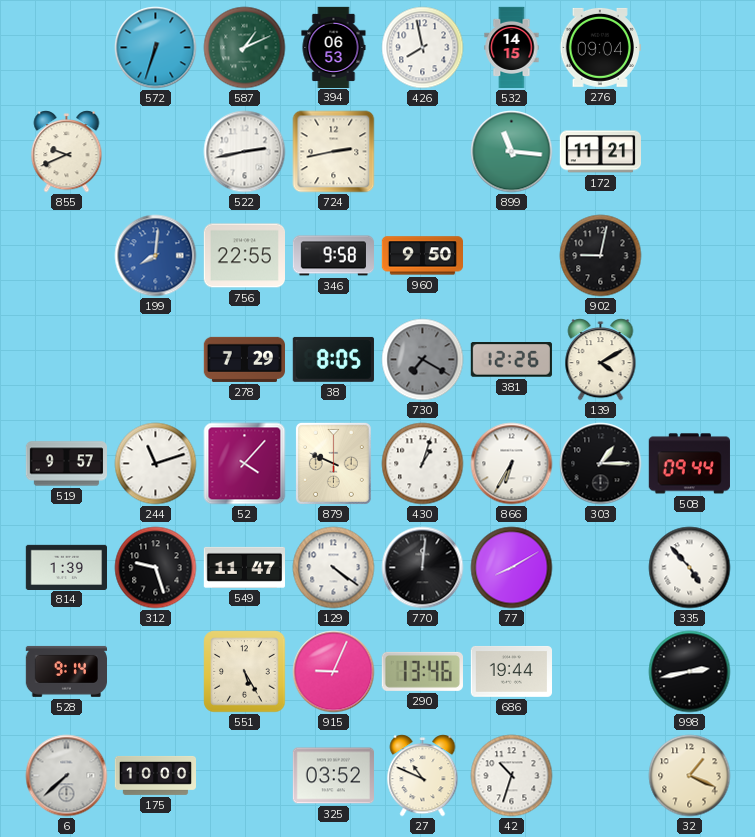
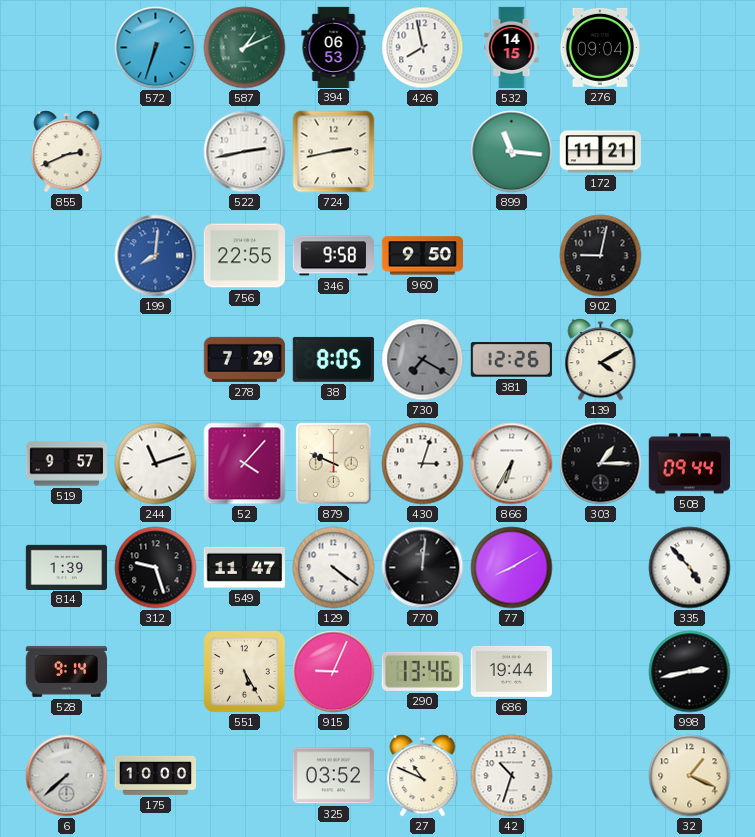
855: 9:41 -> 2:41 (67, 152)
430: 1:03 -> 3:03 (423, 464)
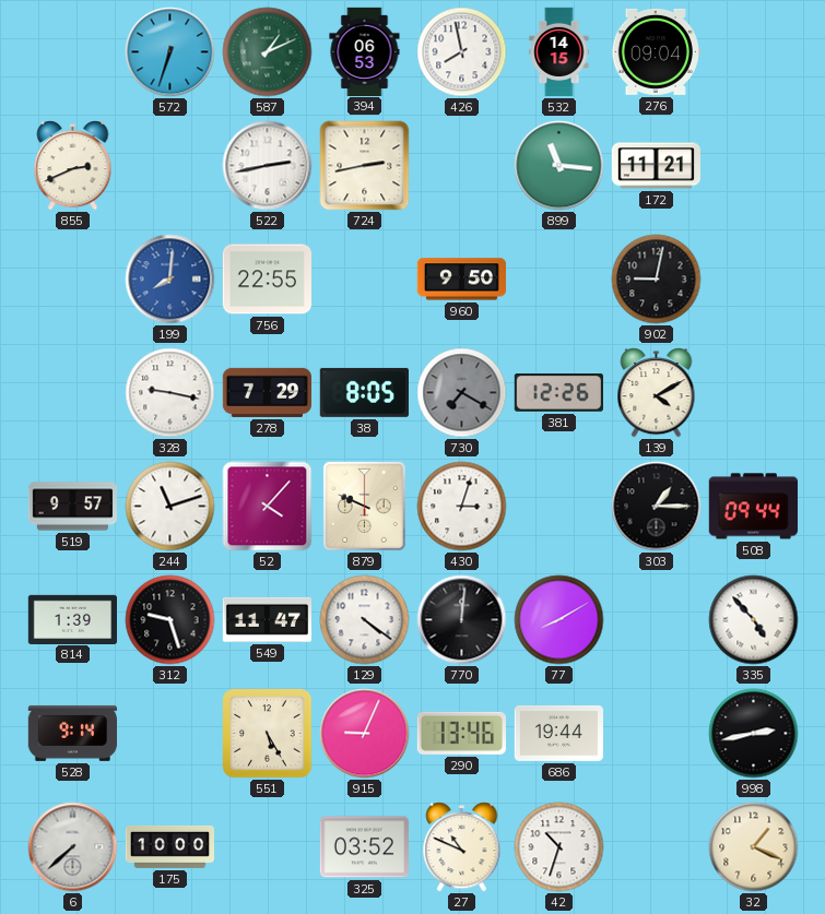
346: 9:58 -> none (333, 256)
328: none -> 9:17 (170, 393)
866: 6:35 -> none (512, 464)
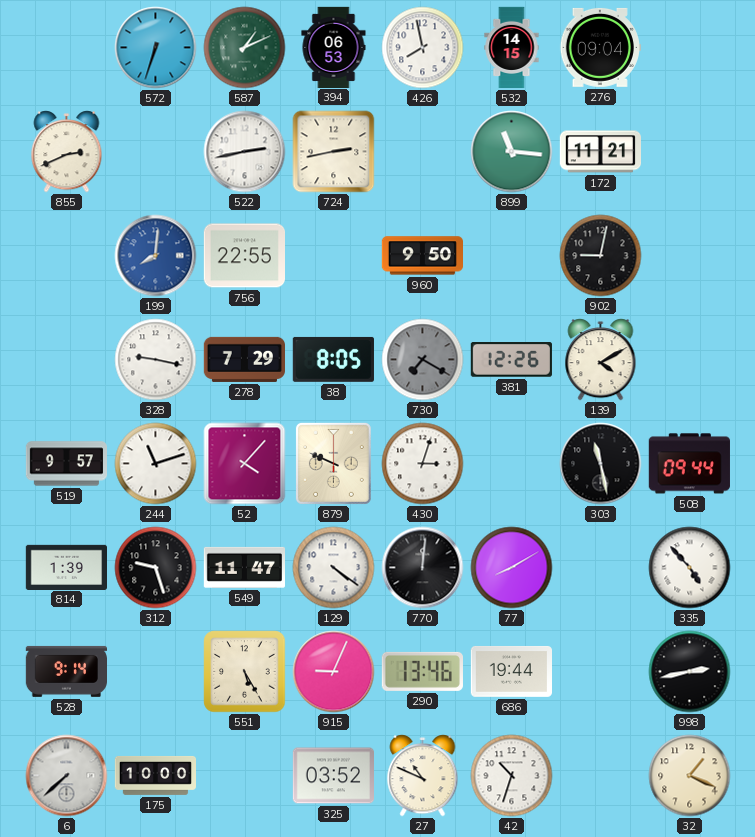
303: 1:15 -> 11:28 (601, 464)
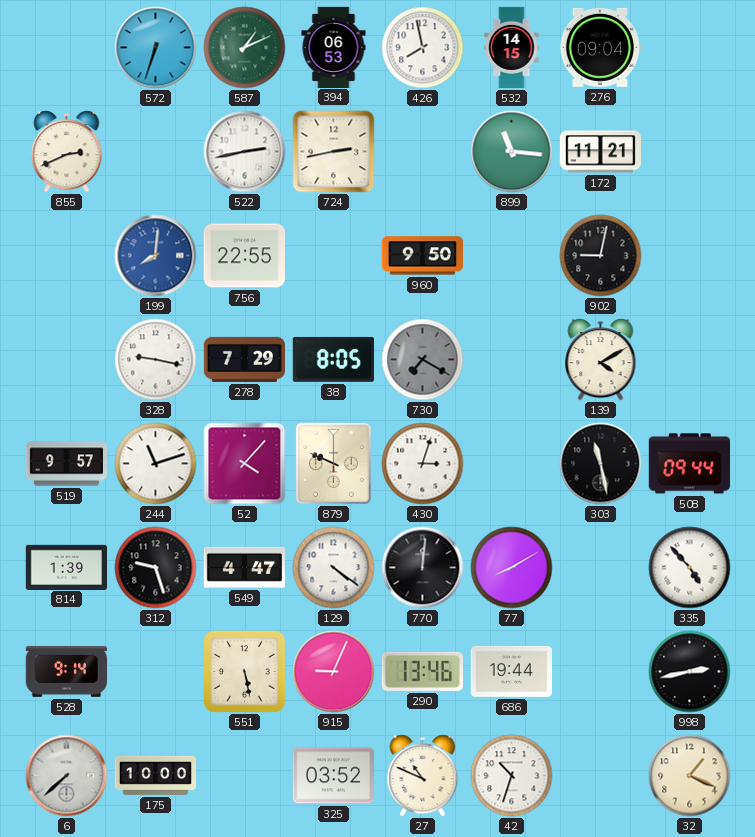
381: 12:26 -> none (511, 360)
549: 11:47 -> 4:47 (244, 567)
551: 5:25 -> 5:28 (245, 672)
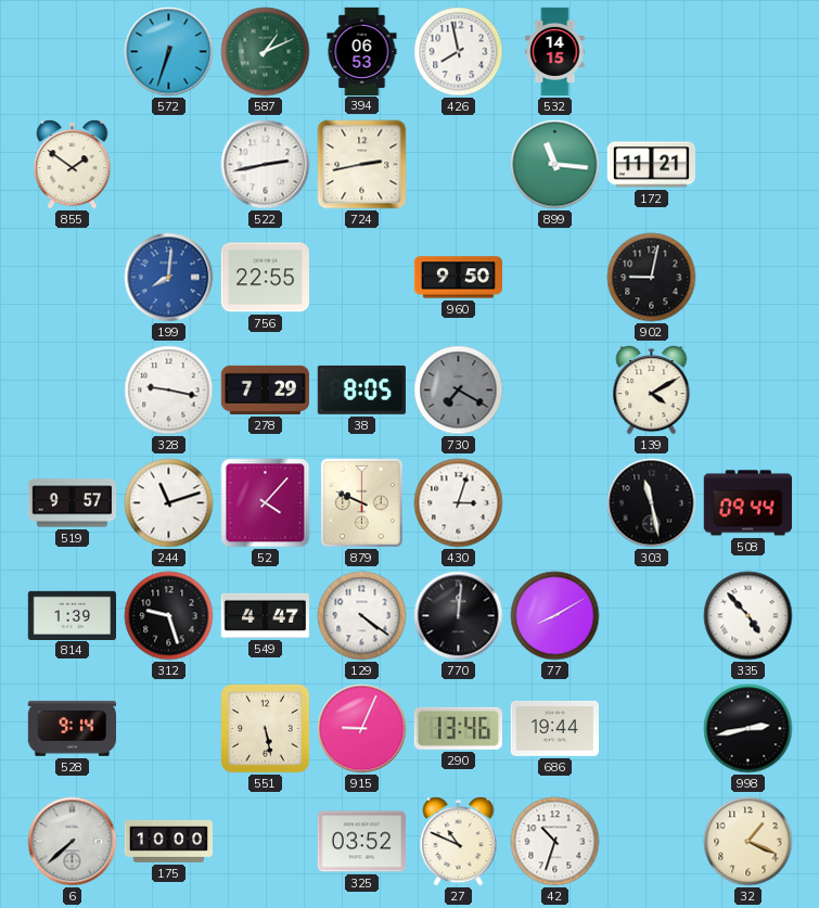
276: 09:04 -> none (600, 47)
855: 2:41 -> 1:51 (73, 165)
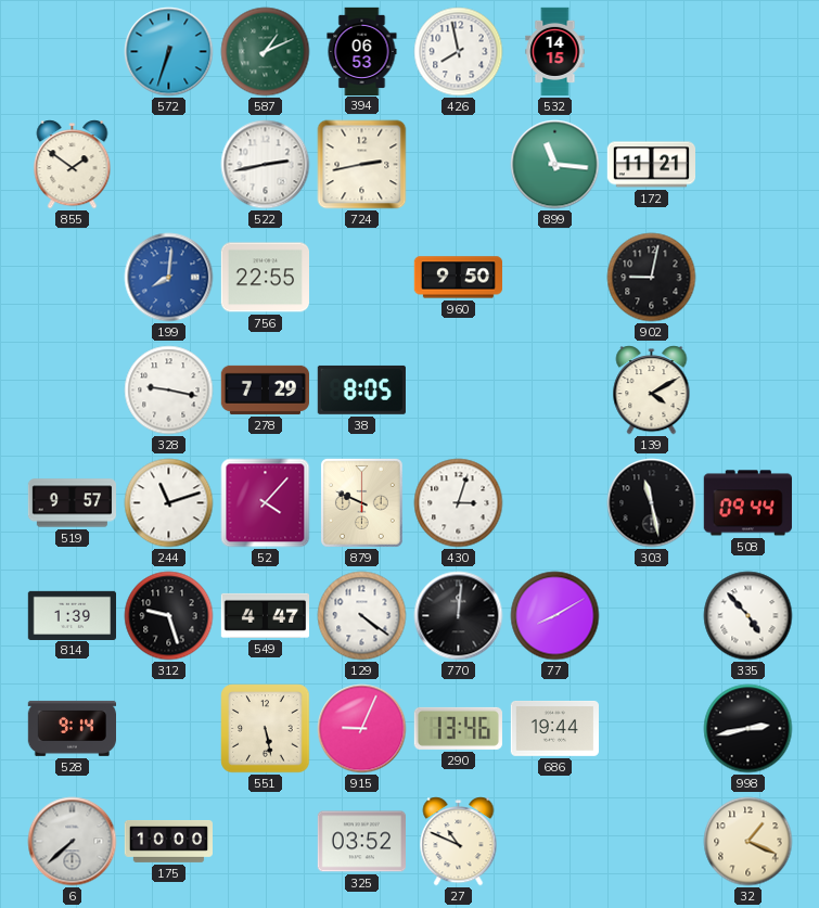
730: 7:20 -> none (459, 391)
42: 10:33 -> none (555, 842)
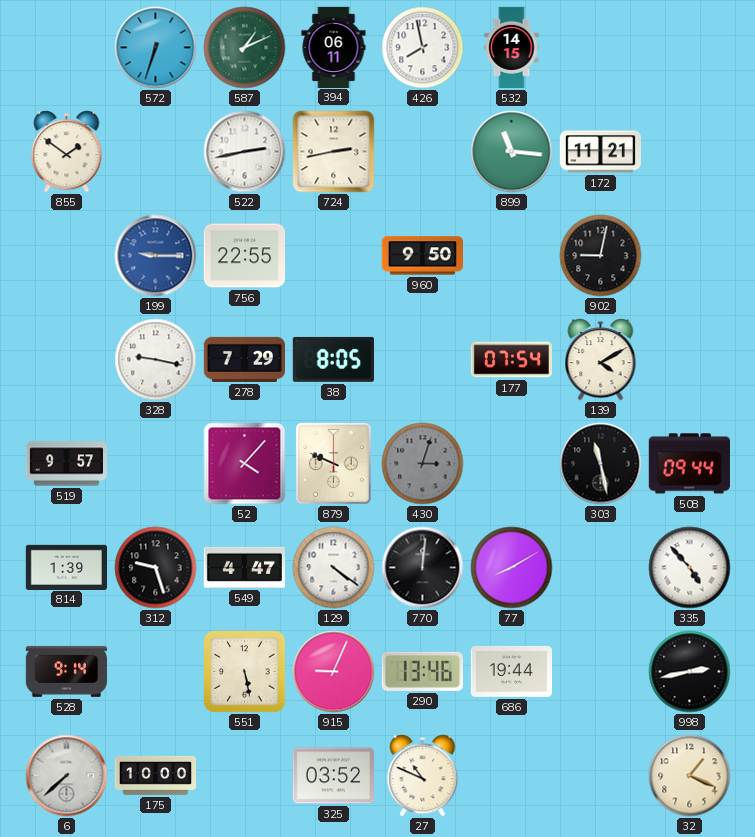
394: 06:53 -> 06:11 (334, 47)
199: 8:01 -> 9:15 (156, 256)
177: none -> 07:54 (511, 360)
244: 11:12 -> none (169, 503)
430 dial: white -> grey (423, 464)
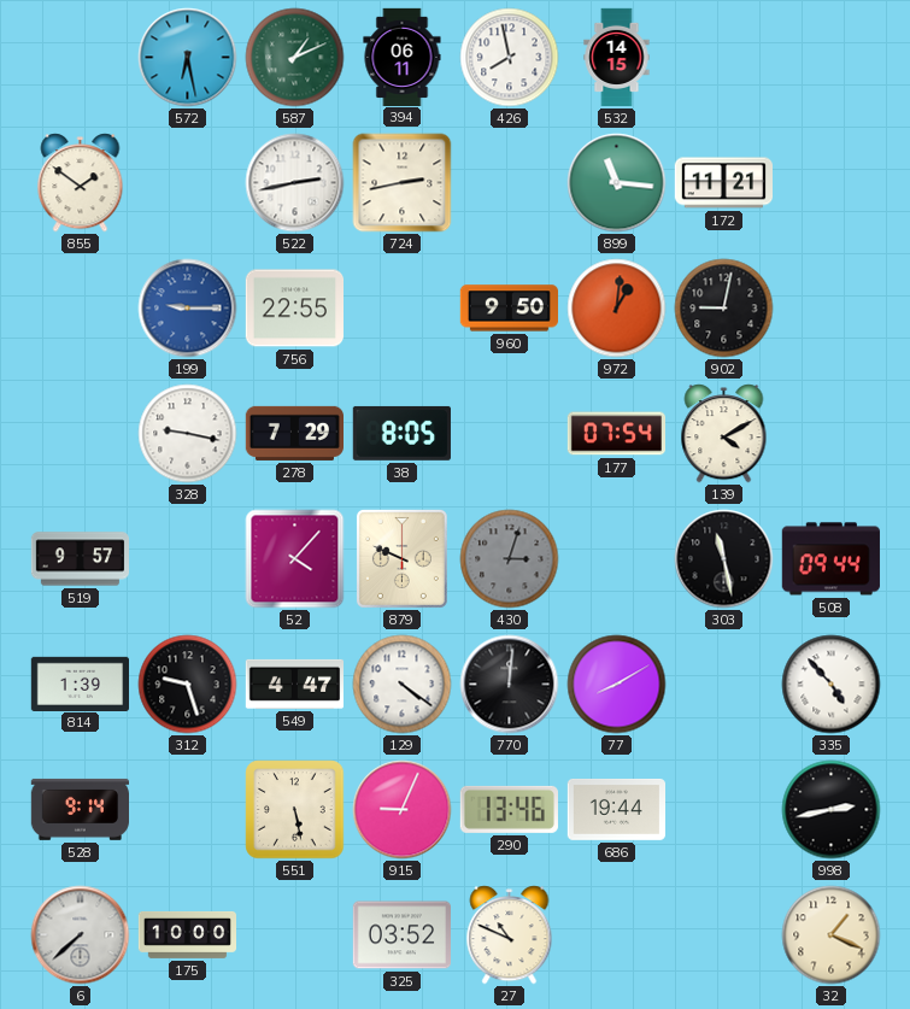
572: 6:33 -> 6:28 (188, 58)
972: none -> 1:01 (617, 309)
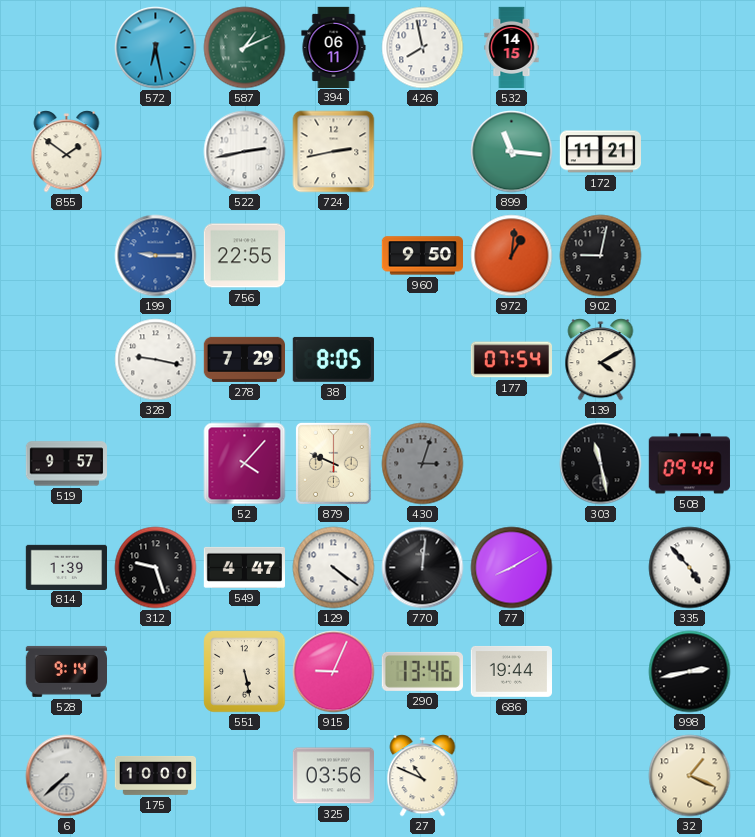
325: 03:52 -> 03:56 (333, 776)
